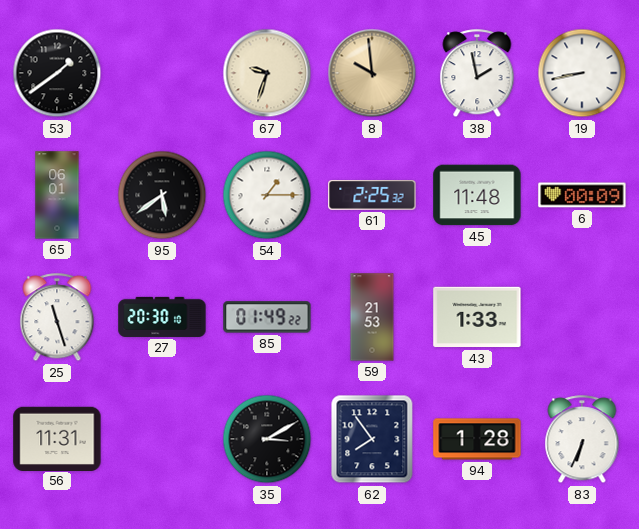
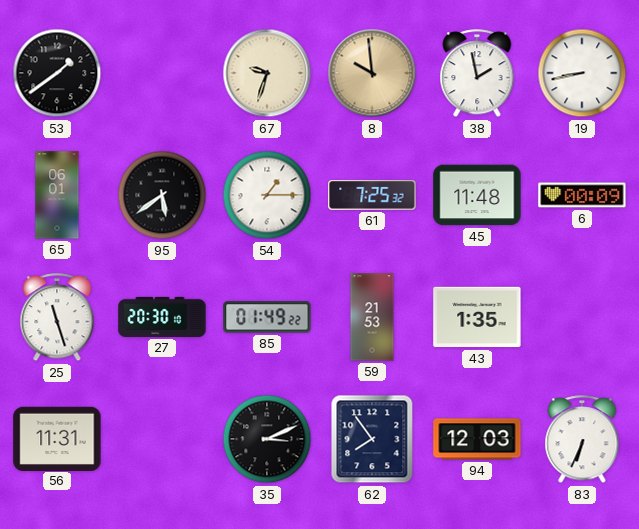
61: 2:25 -> 7:25 (372, 195)
43: 1:33 -> 1:35 (477, 317)
35: 3:10 -> 3:11 (267, 439)
94: 1:28 -> 12:03 (477, 439)
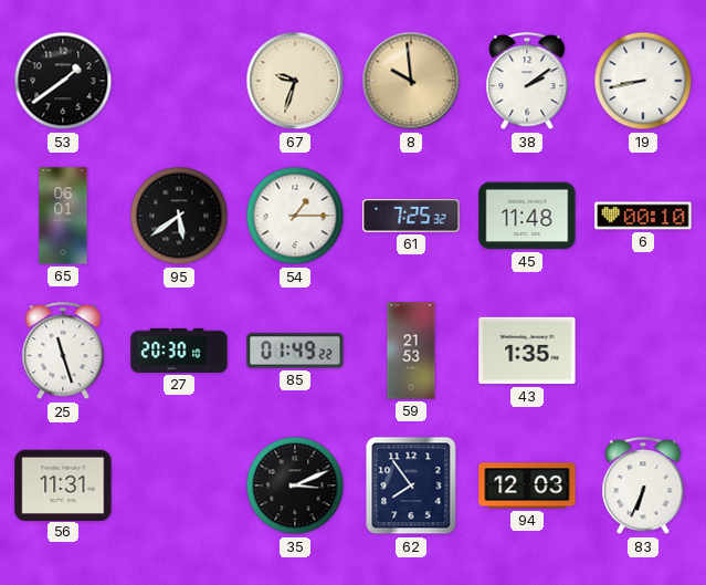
38: 1:58 -> 2:09 (527, 82)
6: 00:09 -> 00:10 (643, 216)
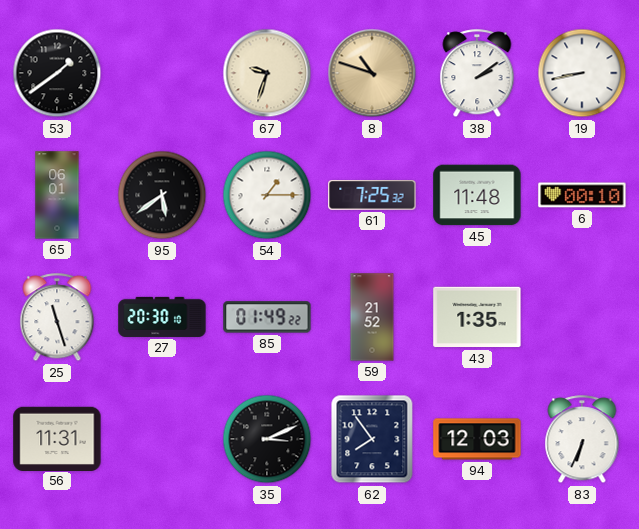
8: 9:59 -> 10:48 (372, 73)
59: 21:53 -> 21:52 (372, 317)
